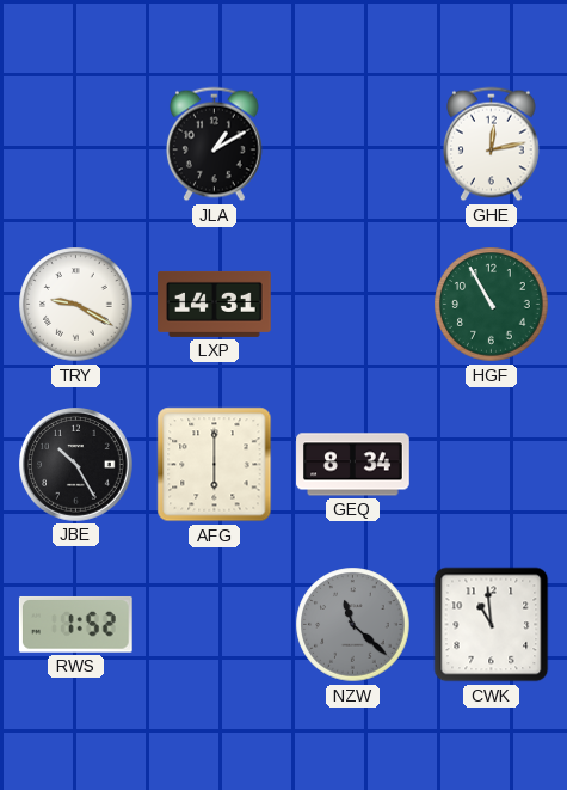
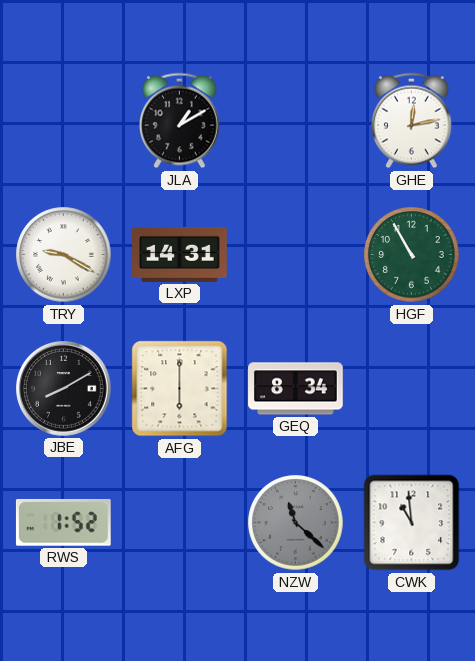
JBE: 10:25 -> 8:10 (64, 389)
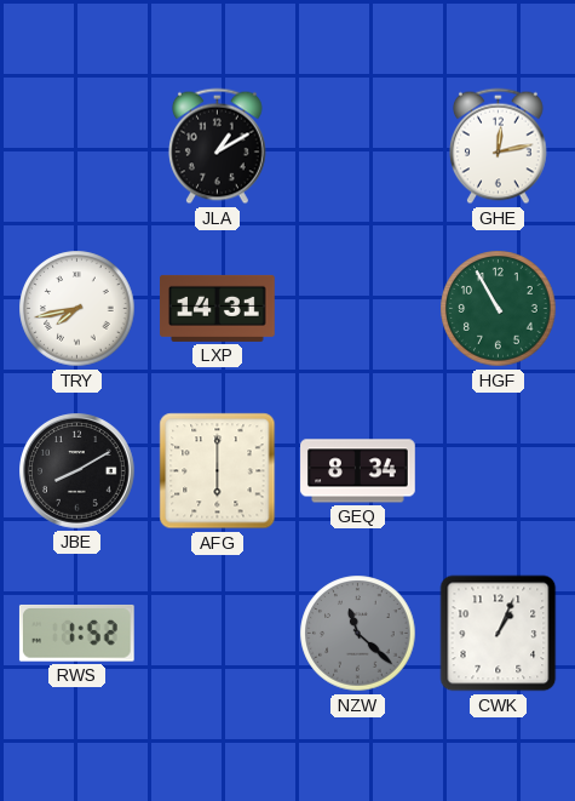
TRY: 9:20 -> 7:43 (77, 309)
CWK: 10:59 -> 1:04 (499, 634)
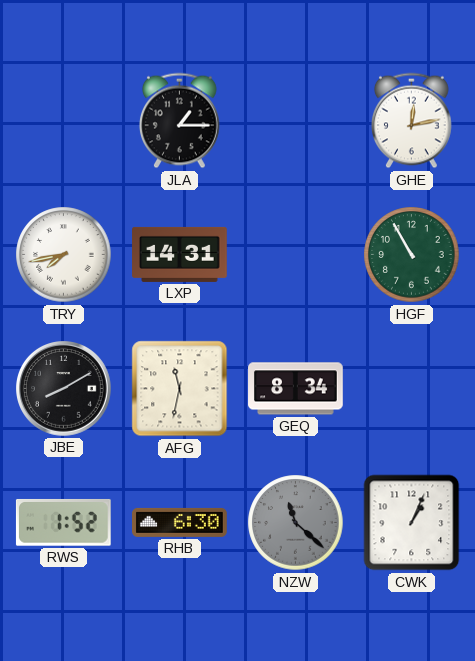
JLA: 1:10 -> 1:15 (180, 121)
AFG: 6:00 -> 11:32 (180, 389)
RHB: none -> 6:30 (180, 522)
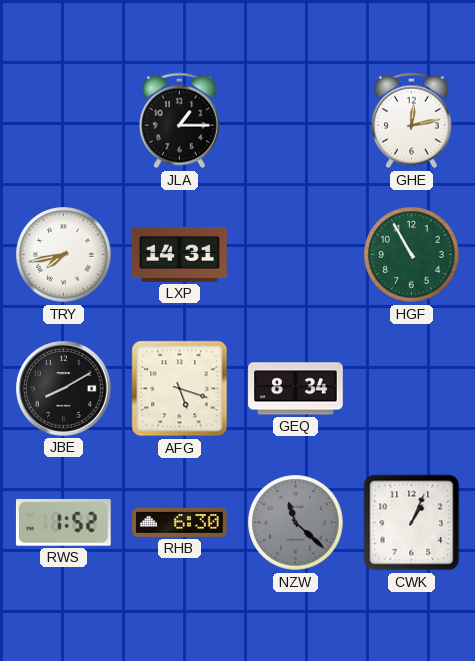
AFG: 11:32 -> 5:18 (180, 389)
